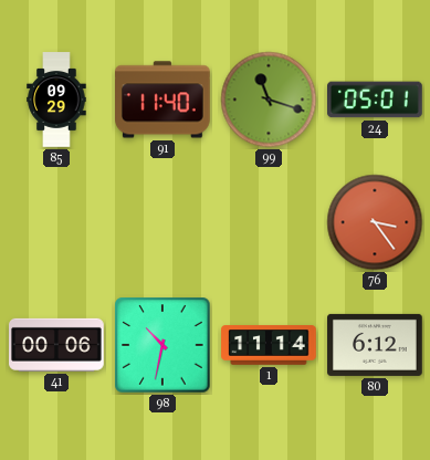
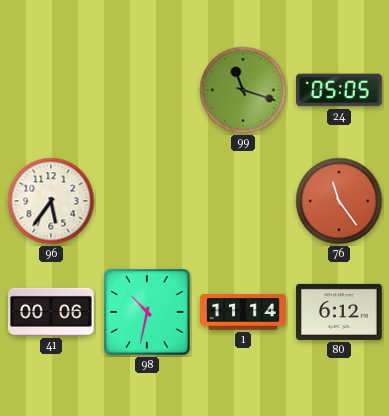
85: 09:29 -> none (56, 100)
91: 11:40 -> none (164, 100)
24: 05:01 -> 05:05 (339, 90)
96: none -> 5:36 (51, 201)
76: 3:24 -> 11:24 (339, 201)
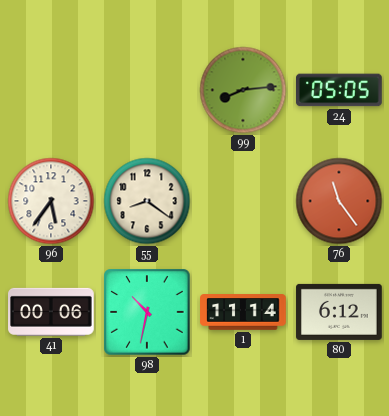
99: 11:18 -> 8:14 (243, 90)
55: none -> 8:21 (147, 201)
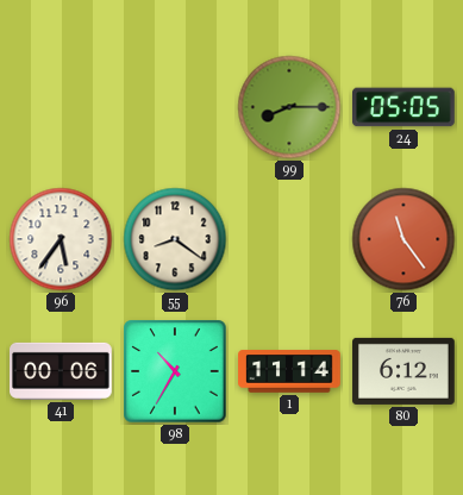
99: 8:14 -> 8:15 (289, 107)
98: 10:32 -> 10:35 (175, 371)
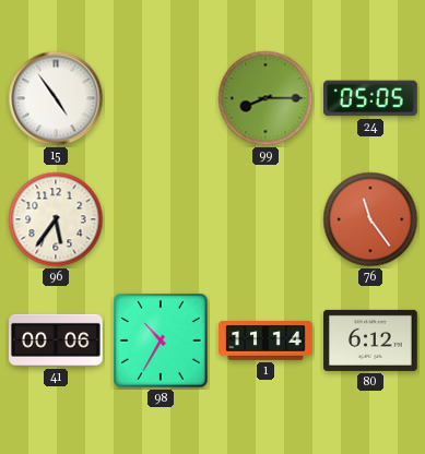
15: none -> 4:54 (56, 98)
55: 8:21 -> none (175, 239)
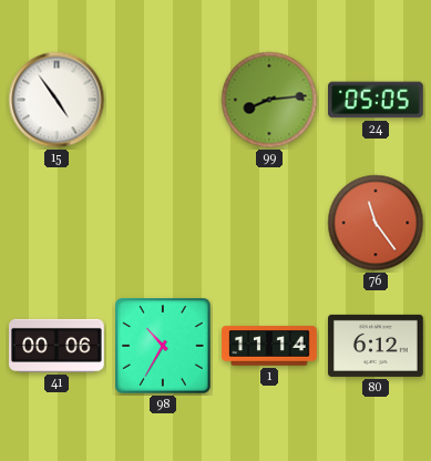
99: 8:15 -> 8:14 (269, 100)
96: 5:36 -> none (56, 219)
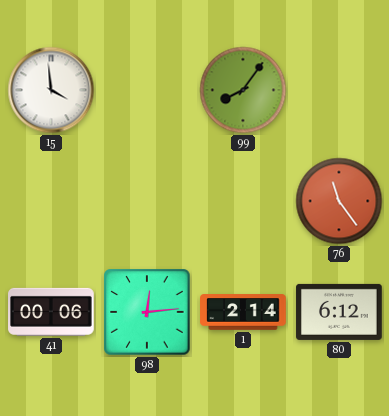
15: 4:54 -> 3:59 (51, 90)
99: 8:14 -> 8:06 (243, 90)
24: 05:05 -> none (376, 100)
98: 10:35 -> 12:14 (147, 312)
1: 11:14 -> 2:14 (243, 312)
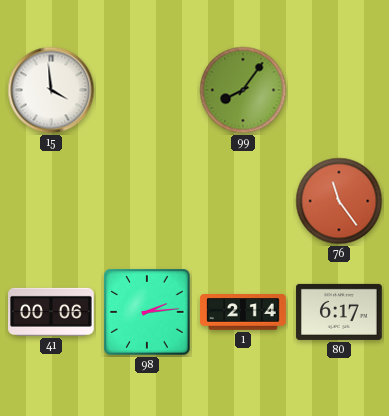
98: 12:14 -> 2:14 (147, 312)
80: 6:12 -> 6:17 (339, 312)
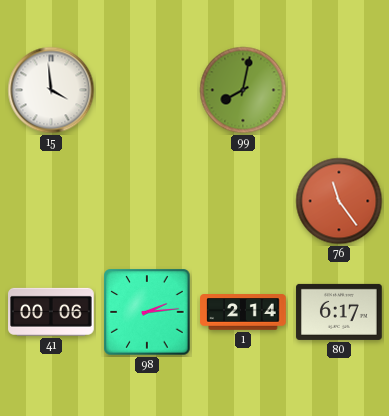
99: 8:06 -> 8:02 (243, 90)
